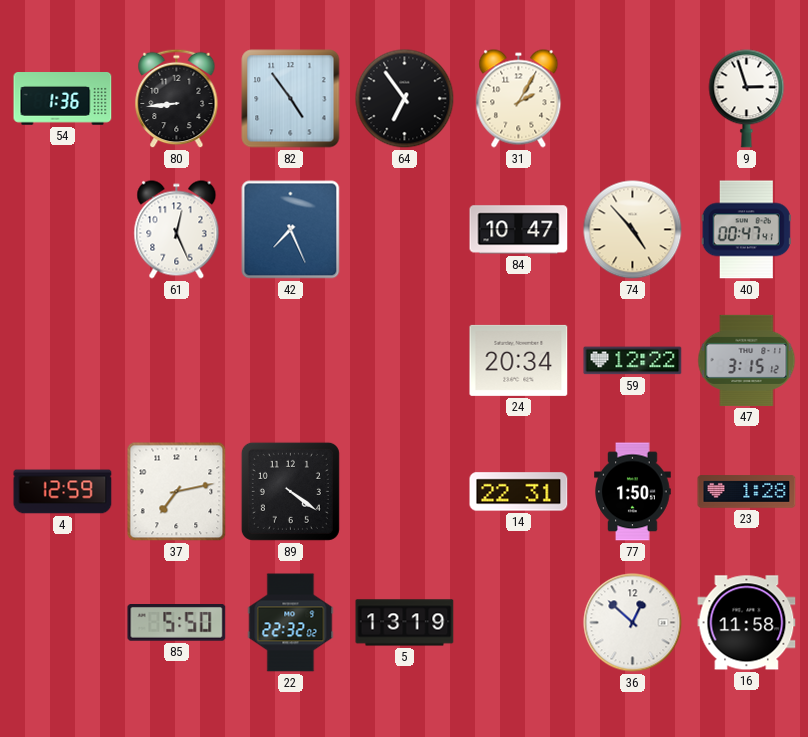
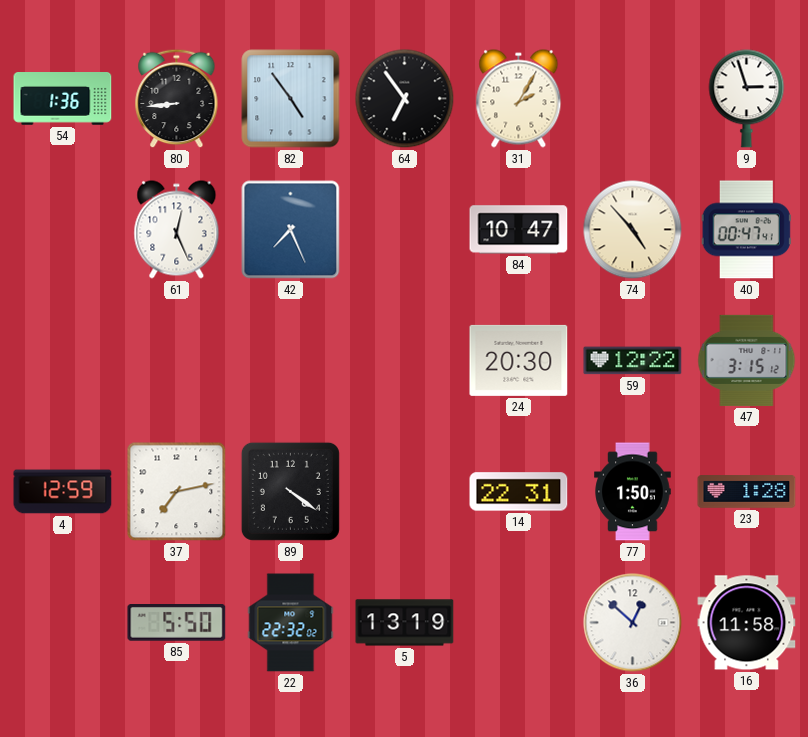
24: 20:34 -> 20:30 (519, 360)
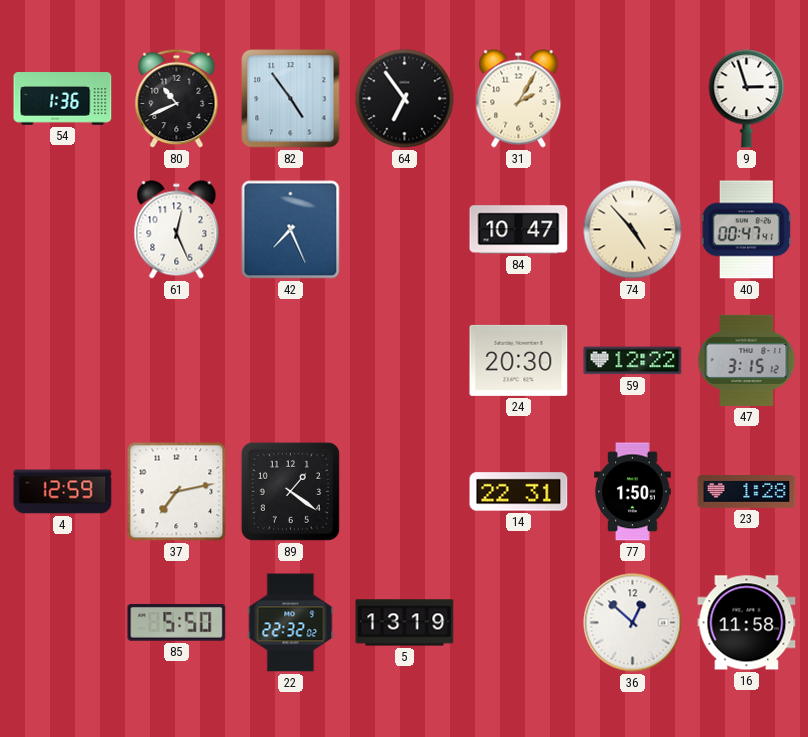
80: 8:44 -> 10:41 (177, 99)
89: 4:21 -> 1:21 (290, 491)
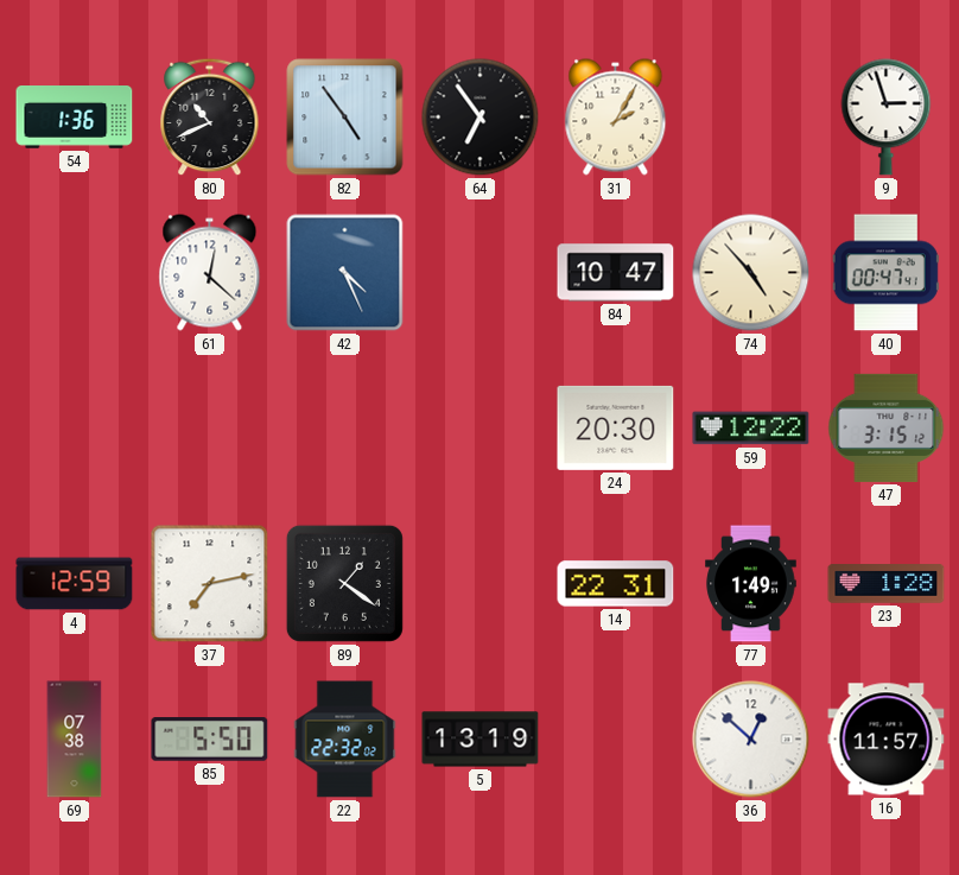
61: 12:26 -> 12:22 (210, 273)
42: 7:26 -> 4:26 (345, 273)
77: 1:50 -> 1:49 (751, 584)
69: none -> 07:38 (75, 740)
16: 11:58 -> 11:57 (887, 740)
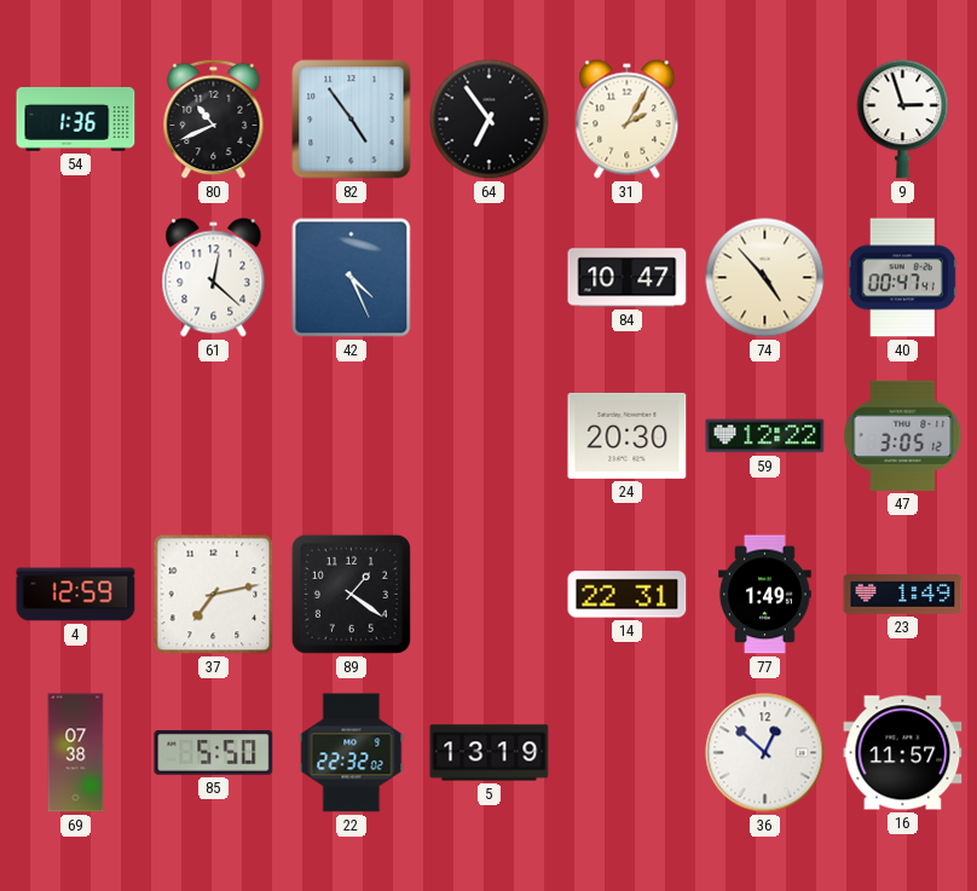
47: 3:15 -> 3:05 (903, 435)
23: 1:28 -> 1:49 (903, 595)
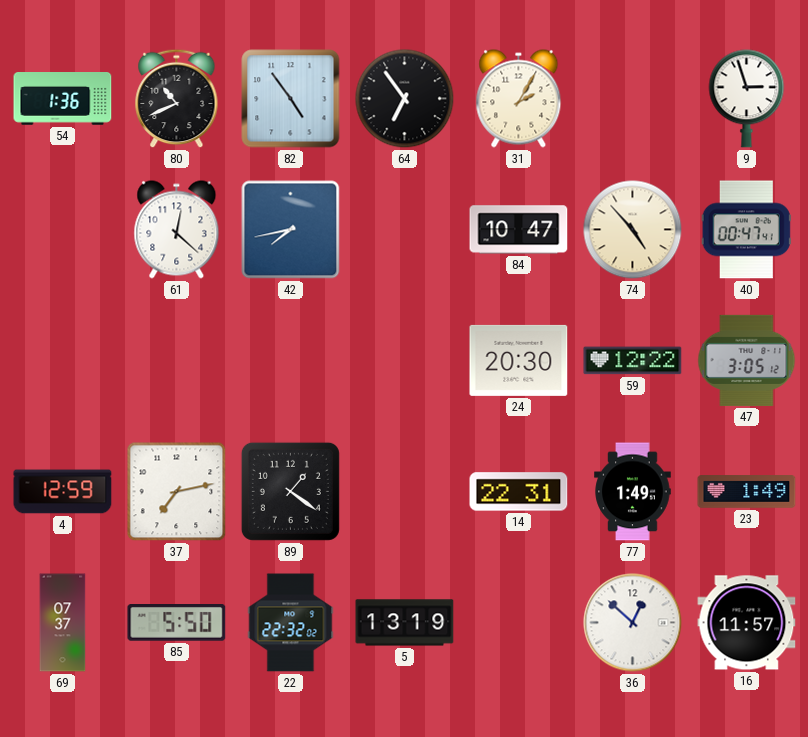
42: 4:26 -> 7:43 (291, 230)
69: 07:38 -> 07:37 (63, 623)
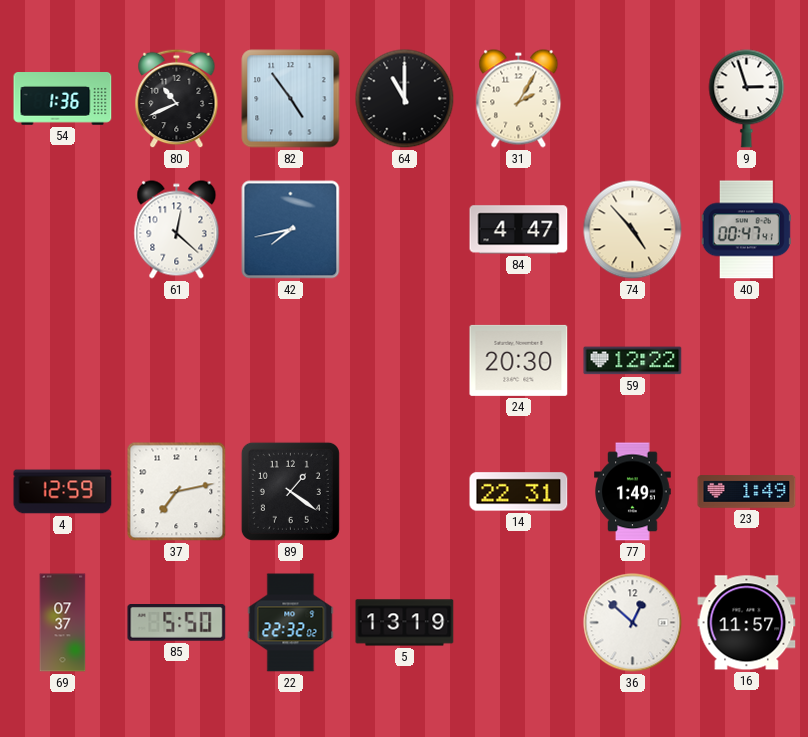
64: 6:54 -> 11:00 (405, 99)
84: 10:47 -> 4:47 (519, 230)
47: 3:05 -> none (747, 360)
